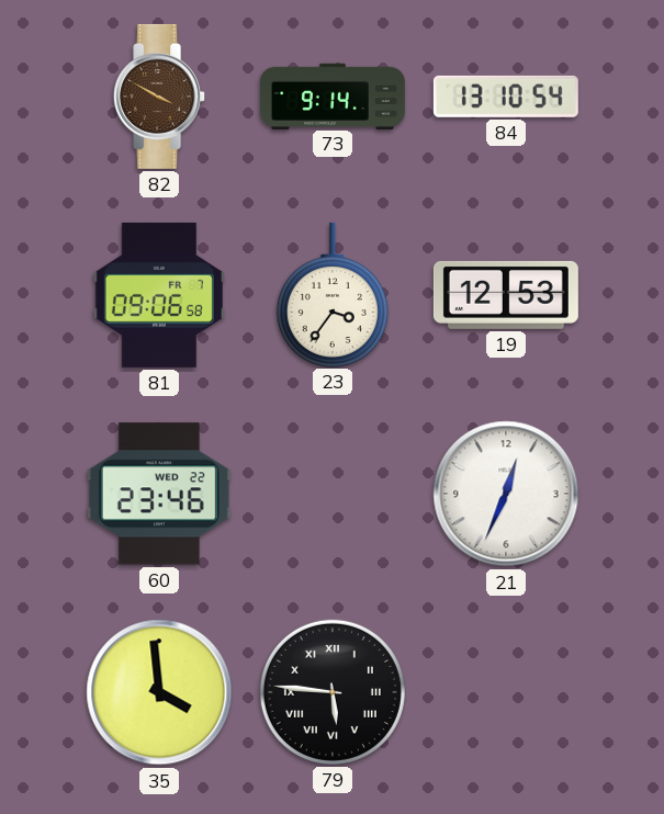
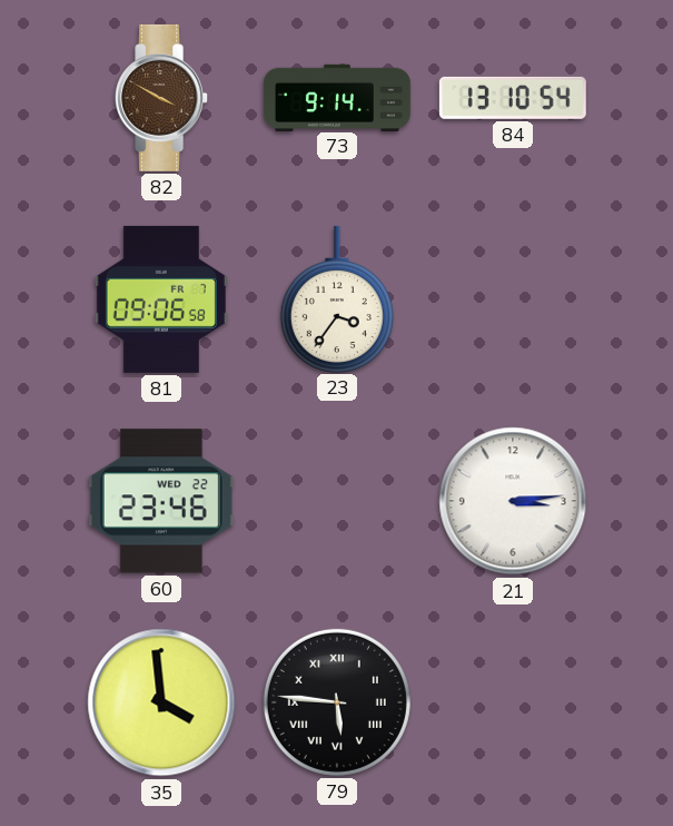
19: 12:53 -> none (506, 295)
21: 12:34 -> 3:14 (513, 501)
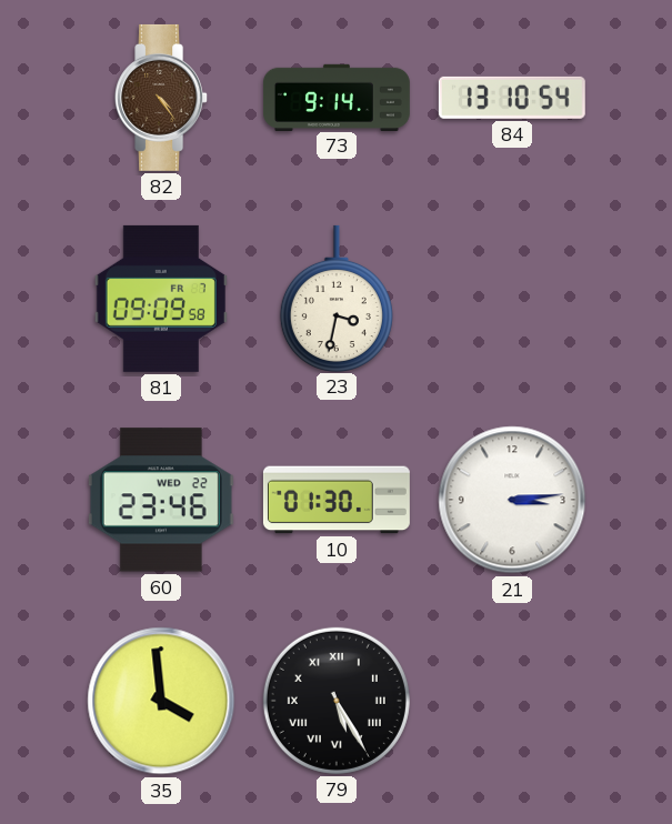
82: 3:50 -> 4:24 (162, 98)
81: 09:06 -> 09:09 (161, 299)
23: 3:36 -> 3:32 (337, 298)
10: none -> 01:30 (337, 500)
79: 5:46 -> 5:25 (337, 701)
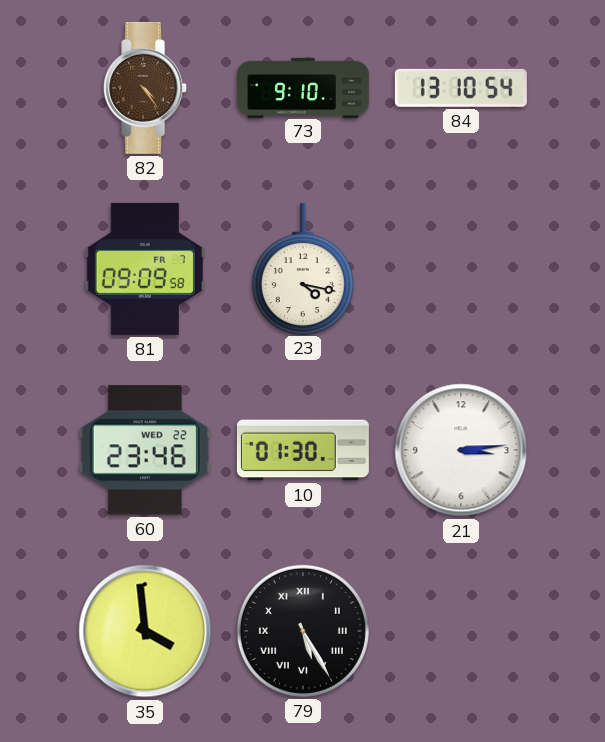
73: 9:14 -> 9:10 (303, 87)
23: 3:32 -> 4:17 (303, 268)
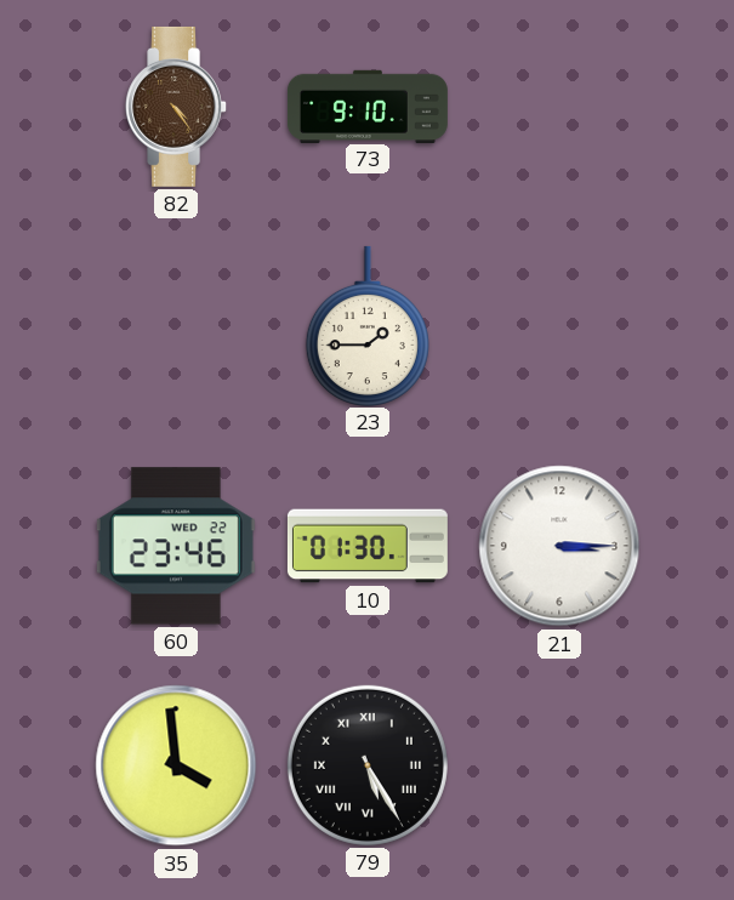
84: 13:10 -> none (461, 88)
81: 09:09 -> none (145, 269)
23: 4:17 -> 1:45 (368, 325)
21: 3:14 -> 3:15 (559, 546)
